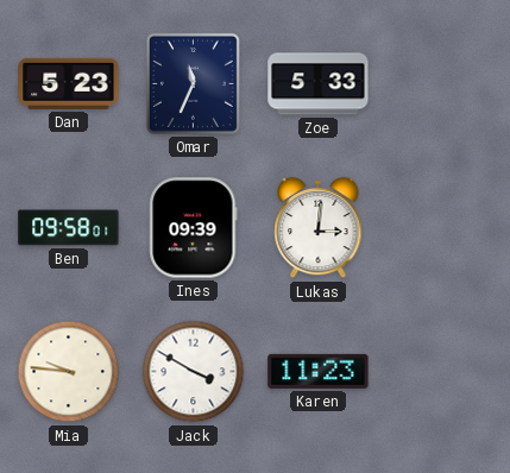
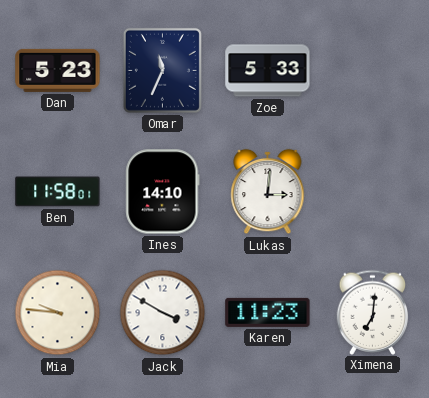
Ben: 09:58 -> 11:58 (58, 192)
Ines: 09:39 -> 14:10 (163, 192)
Ximena: none -> 7:01 (373, 312)
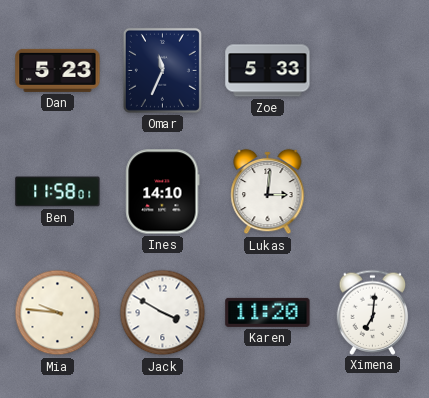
Karen: 11:23 -> 11:20 (268, 312)
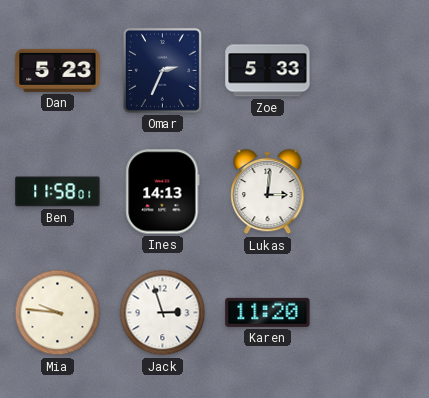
Omar: 11:34 -> 2:34 (162, 70)
Ines: 14:10 -> 14:13 (163, 192)
Jack: 3:50 -> 2:57 (163, 313)
Ximena: 7:01 -> none (373, 312)
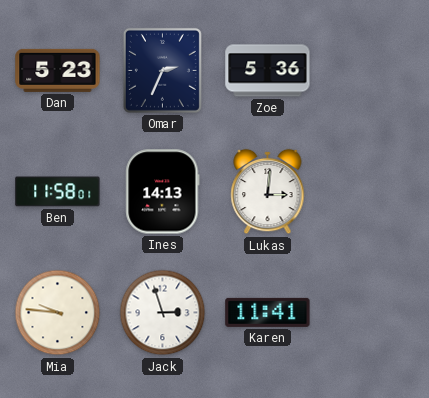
Zoe: 5:33 -> 5:36 (268, 71)
Karen: 11:20 -> 11:41 (268, 312)
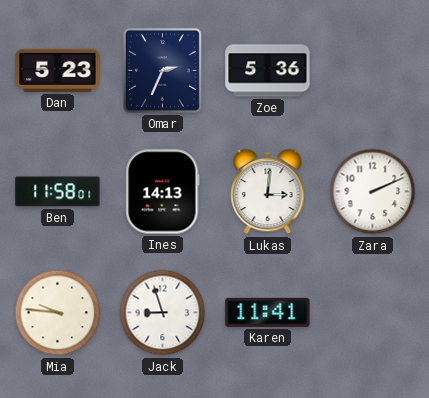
Zara: none -> 2:11 (373, 192)
Jack: 2:57 -> 8:57 (163, 313)
